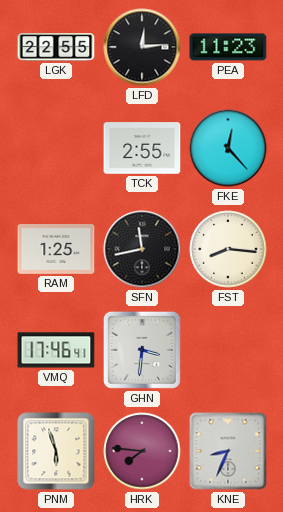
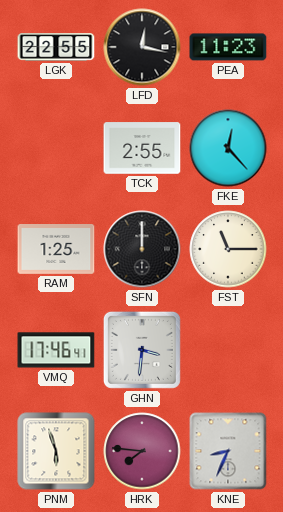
LFD: 12:14 -> 12:17 (142, 47)
SFN: 11:43 -> 12:00 (142, 249)
FST: 8:16 -> 11:15 (228, 249)
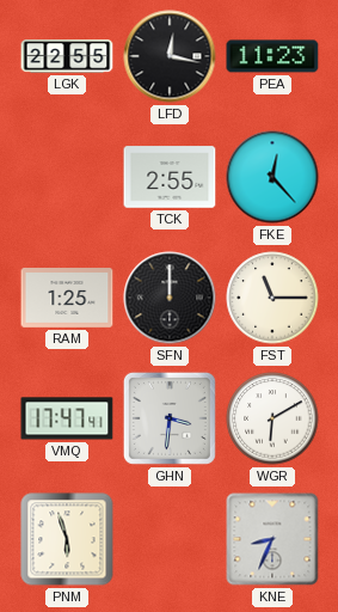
VMQ: 17:46 -> 17:47 (67, 418)
WGR: none -> 6:10 (272, 418)
HRK: 7:46 -> none (142, 451)
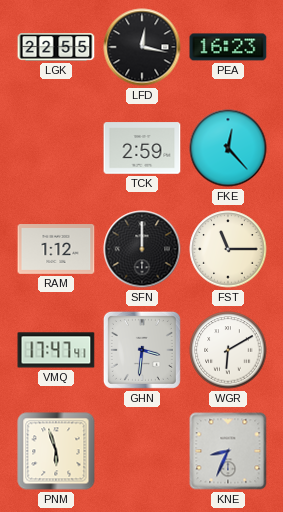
PEA: 11:23 -> 16:23 (228, 47)
TCK: 2:55 -> 2:59 (142, 148)
RAM: 1:25 -> 1:12 (56, 250)
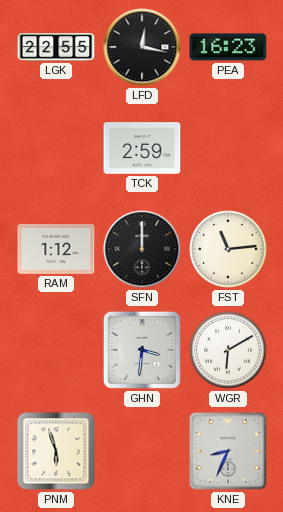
FKE: 12:23 -> none (228, 148)
FST: 11:15 -> 11:14 (228, 249)
VMQ: 17:47 -> none (56, 350)
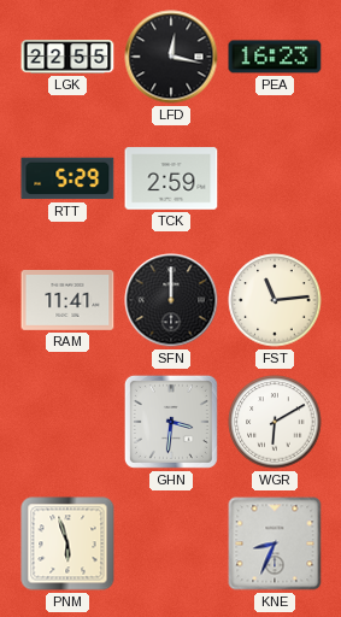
RTT: none -> 5:29 (67, 178)
RAM: 1:12 -> 11:41 (67, 301)
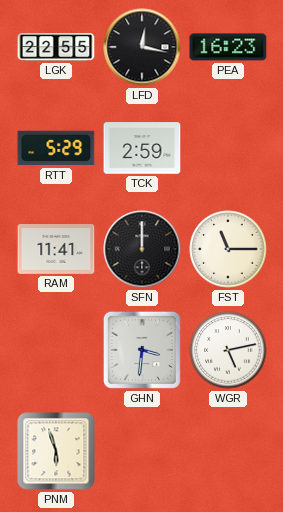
FST: 11:14 -> 11:15 (228, 249)
WGR: 6:10 -> 5:13 (228, 350)
KNE: 8:34 -> none (275, 543)
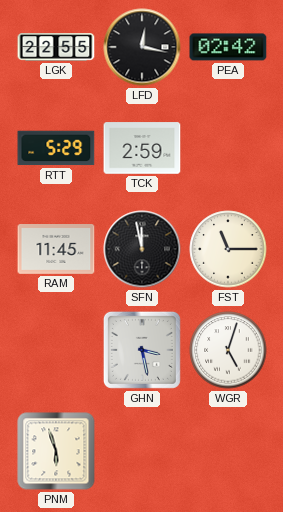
PEA: 16:23 -> 02:42 (228, 47)
RAM: 11:41 -> 11:45 (56, 250)
SFN: 12:00 -> 11:58 (142, 249)
GHN: 3:31 -> 3:28 (142, 350)
WGR: 5:13 -> 5:03 (228, 350)
